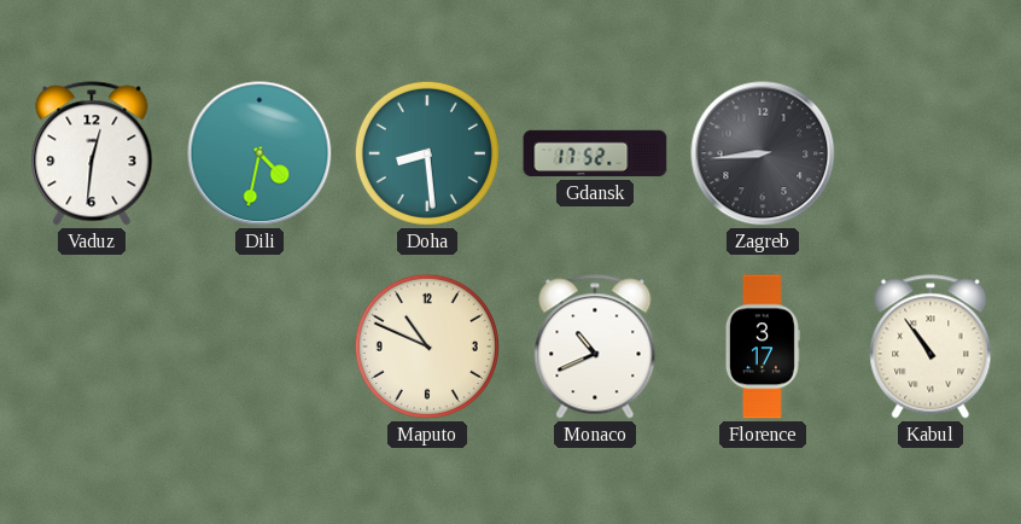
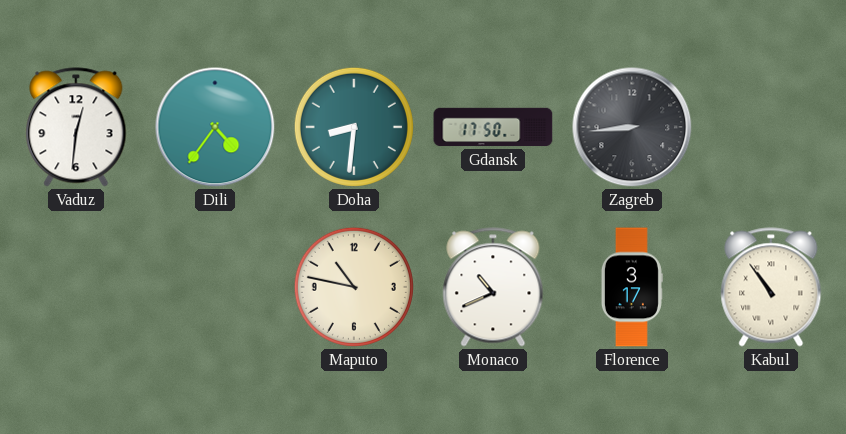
Dili: 4:32 -> 4:36 (215, 127)
Doha: 8:29 -> 8:31 (354, 127)
Gdansk: 17:52 -> 17:50 (493, 127)
Maputo: 10:49 -> 10:47 (354, 287)
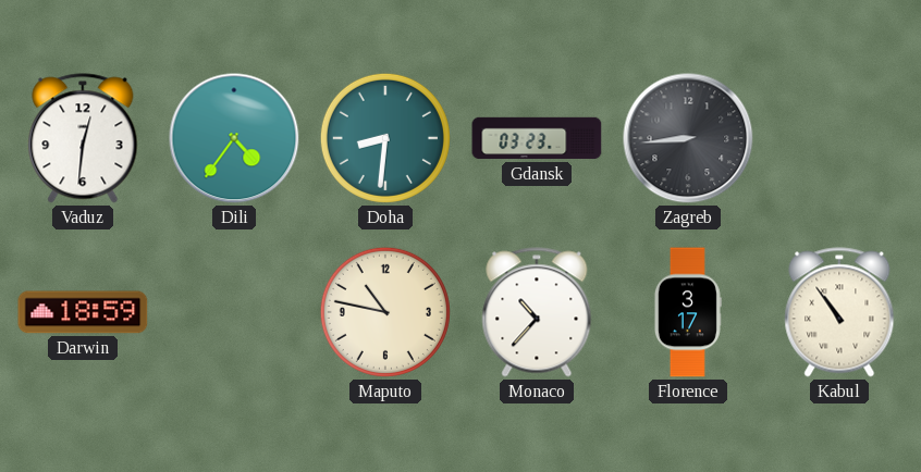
Gdansk: 17:50 -> 03:23 (537, 138)
Darwin: none -> 18:59 (83, 312)
Monaco: 10:41 -> 10:37 (537, 312)
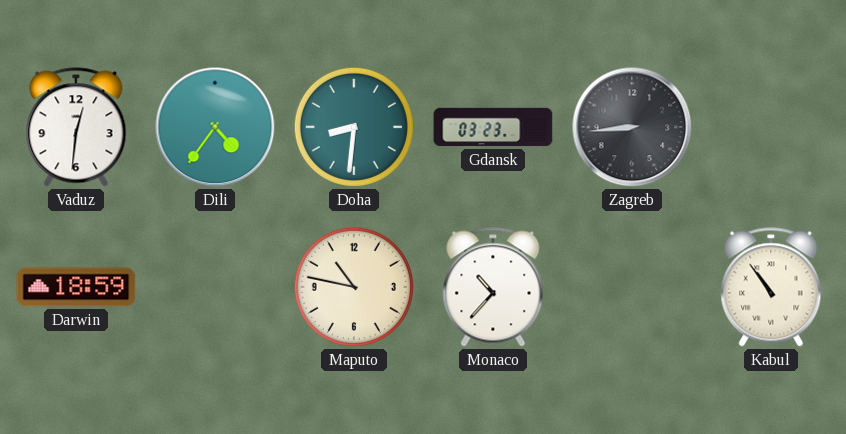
Florence: 3:17 -> none (687, 312)
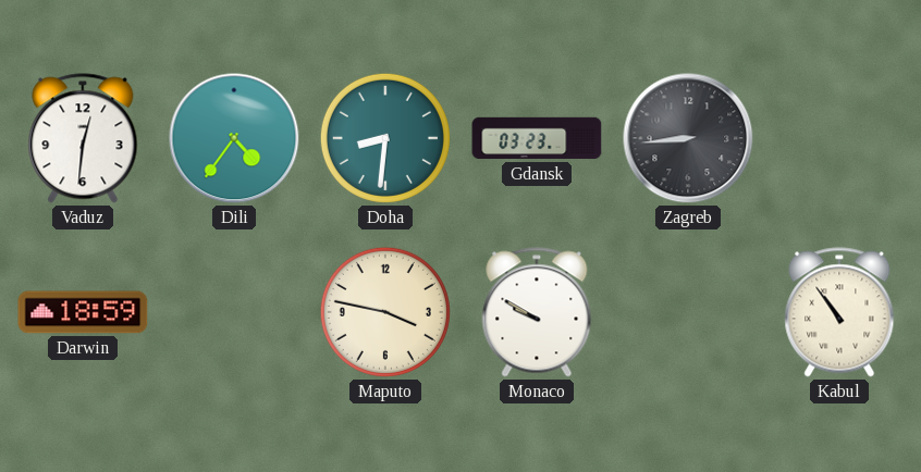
Maputo: 10:47 -> 3:47 (385, 312)
Monaco: 10:37 -> 9:50 (537, 312)
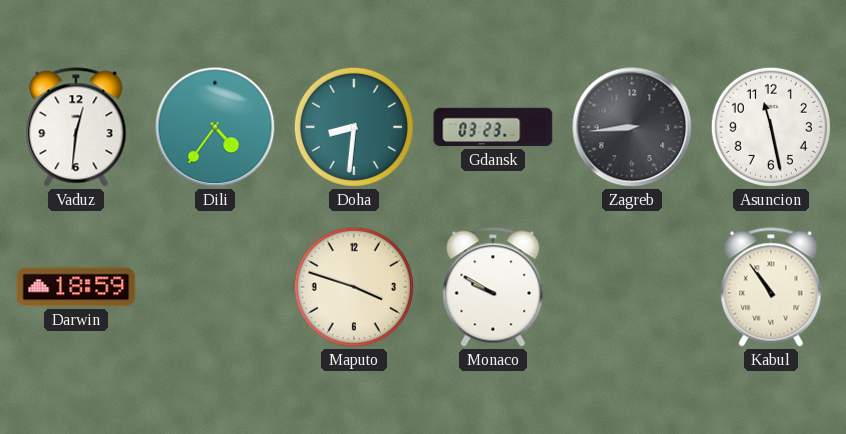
Asuncion: none -> 11:28 (771, 127)
Maputo: 3:47 -> 3:48 (354, 287)
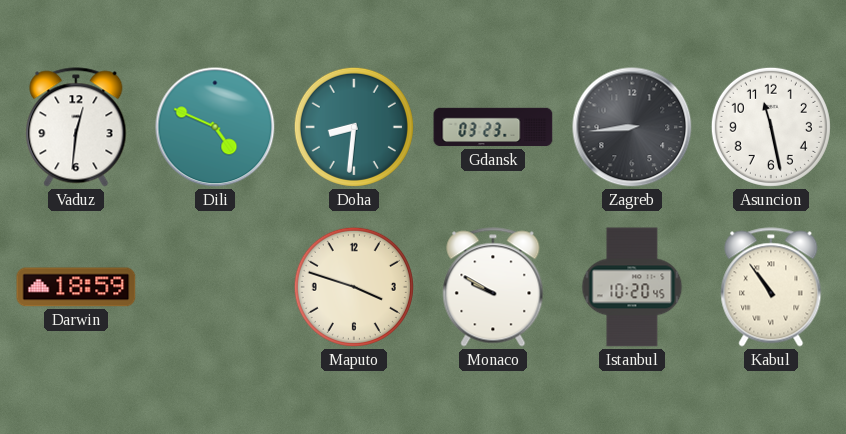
Dili: 4:36 -> 4:49 (215, 127)
Istanbul: none -> 10:20 (632, 287)
